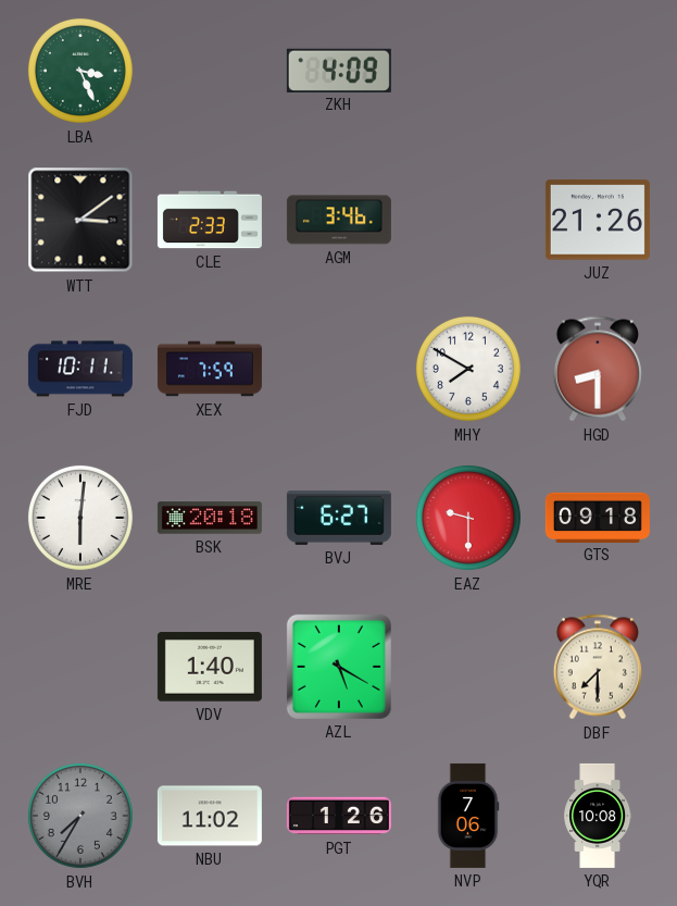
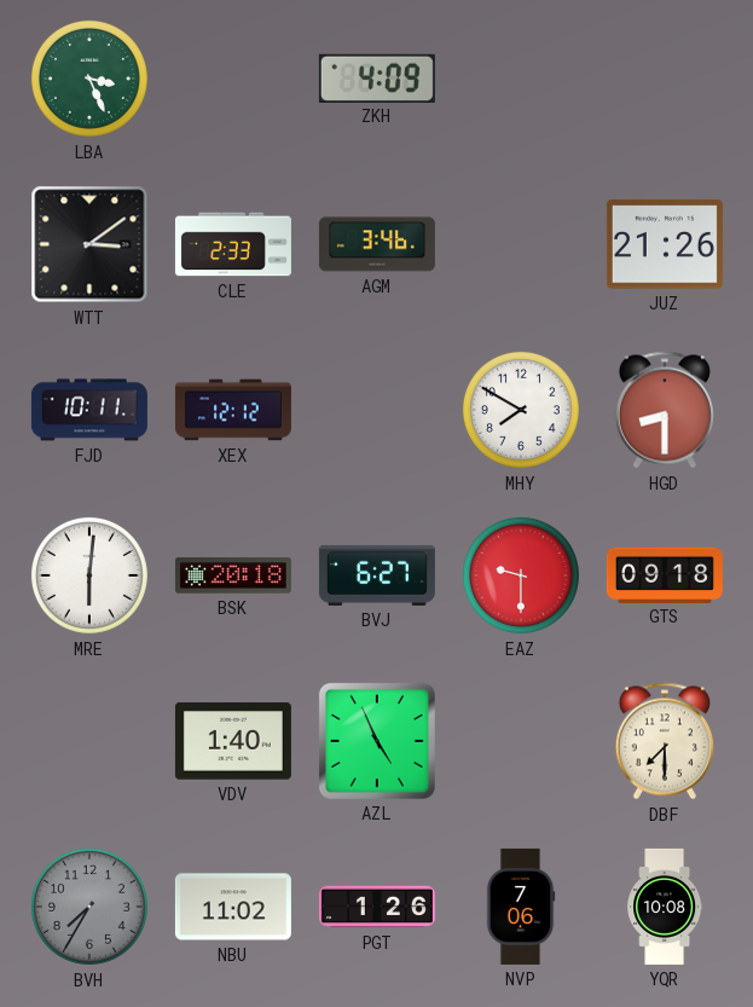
XEX: 7:59 -> 12:12 (233, 410)
AZL: 5:20 -> 4:56 (377, 741)
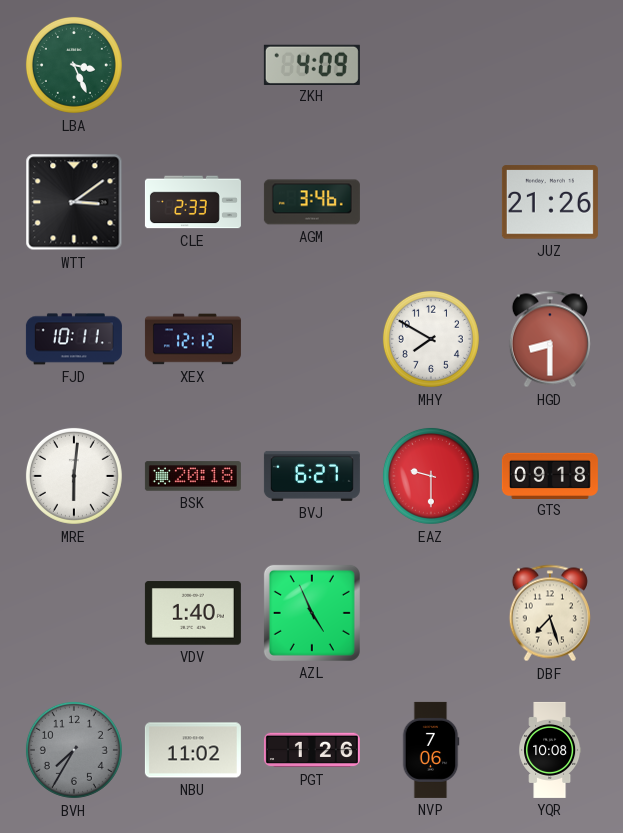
DBF: 7:30 -> 7:27 (550, 613)
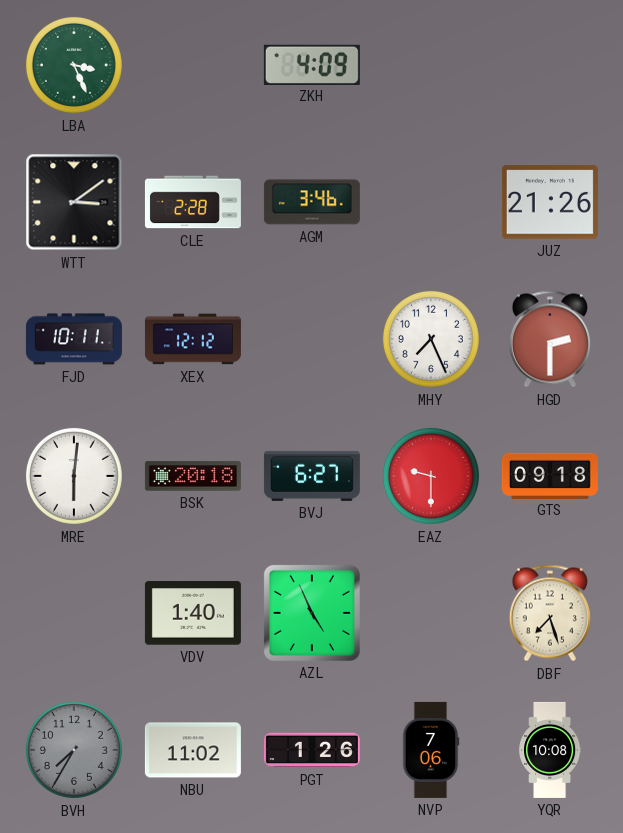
CLE: 2:33 -> 2:28 (193, 202)
MHY: 7:50 -> 7:26 (431, 339)
HGD: 8:30 -> 2:30 (550, 339)
